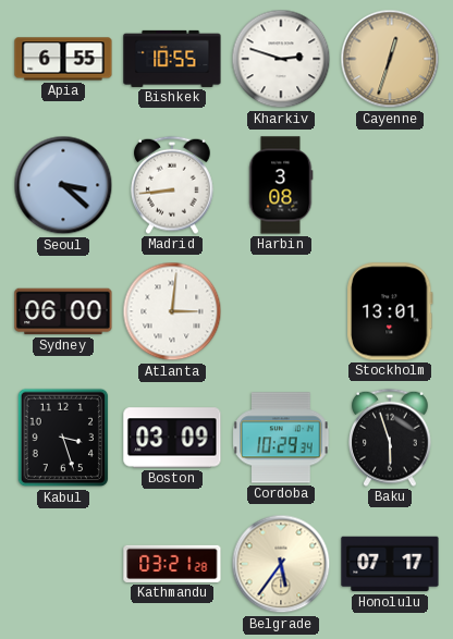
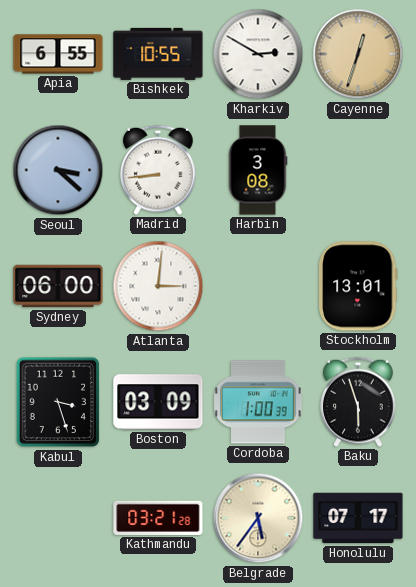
Kharkiv: 2:48 -> 2:50 (258, 54)
Cordoba: 10:29 -> 1:00 (258, 402)
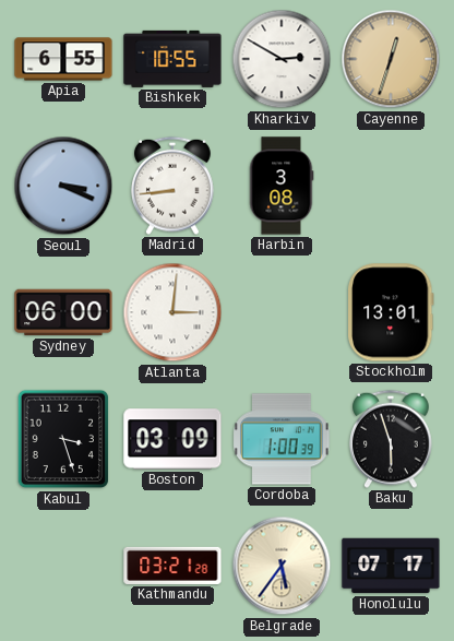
Seoul: 3:22 -> 3:19 (63, 186)
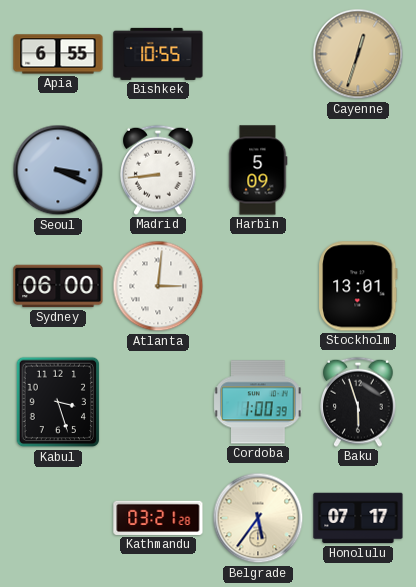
Kharkiv: 2:50 -> none (282, 59)
Harbin: 3:08 -> 5:09 (258, 170)
Boston: 03:09 -> none (172, 439)
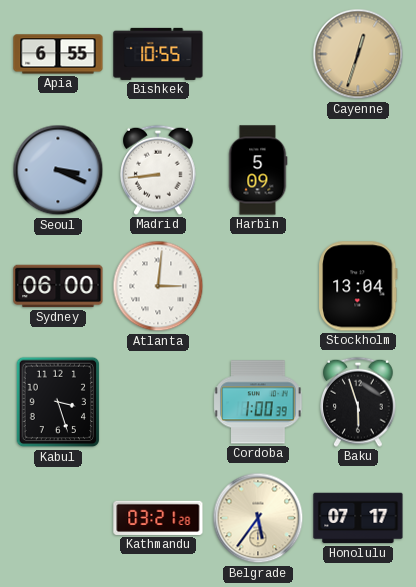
Stockholm: 13:01 -> 13:04 (358, 286)
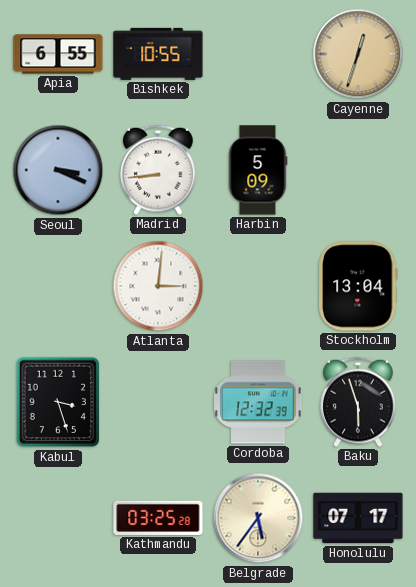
Sydney: 06:00 -> none (58, 286)
Cordoba: 1:00 -> 12:32 (258, 402)
Kathmandu: 03:21 -> 03:25 (158, 518)
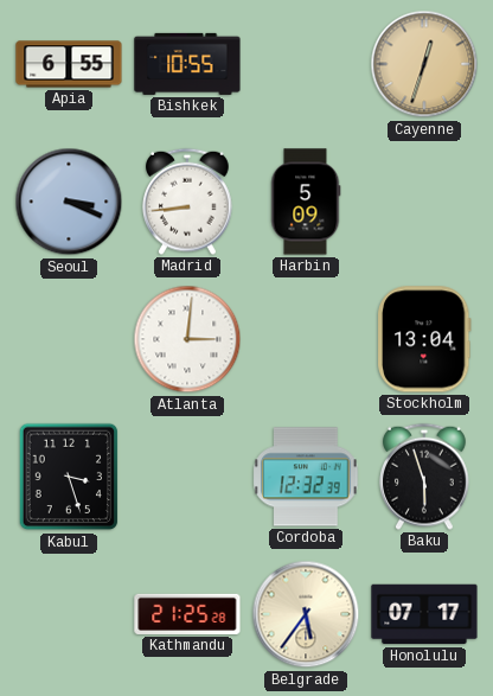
Kathmandu: 03:25 -> 21:25 (187, 614)
